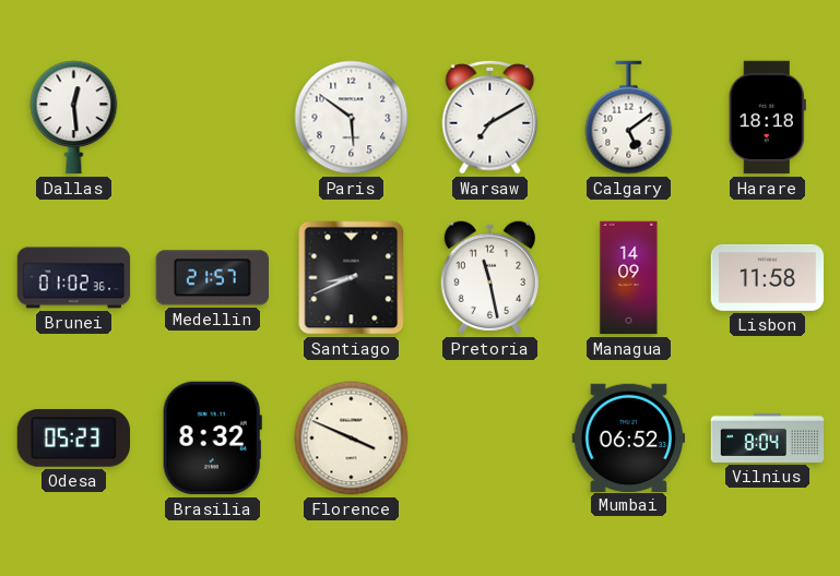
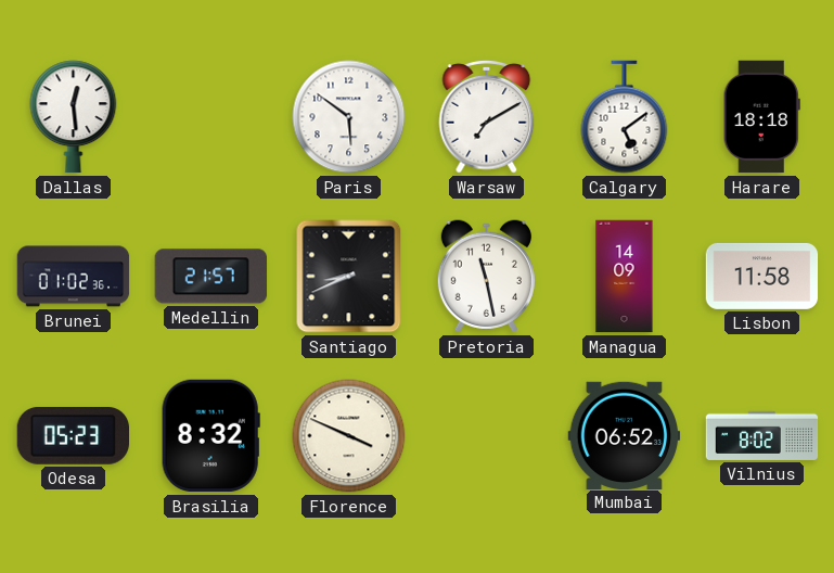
Vilnius: 8:04 -> 8:02 (762, 435)
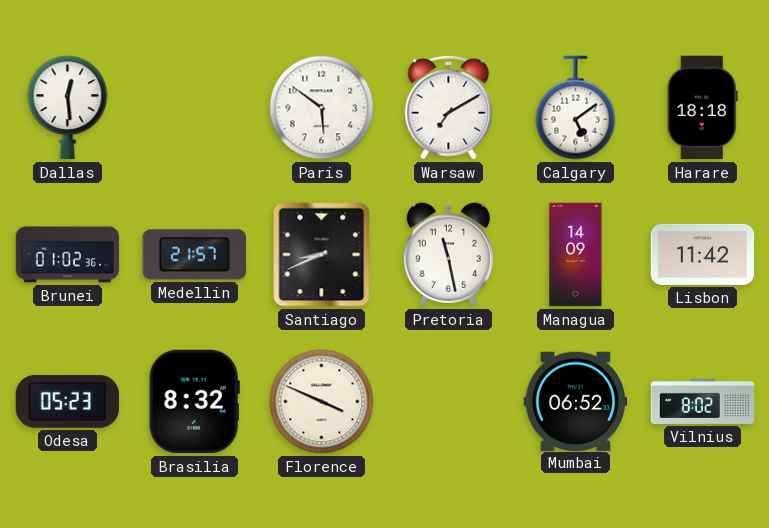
Lisbon: 11:58 -> 11:42 (703, 254)
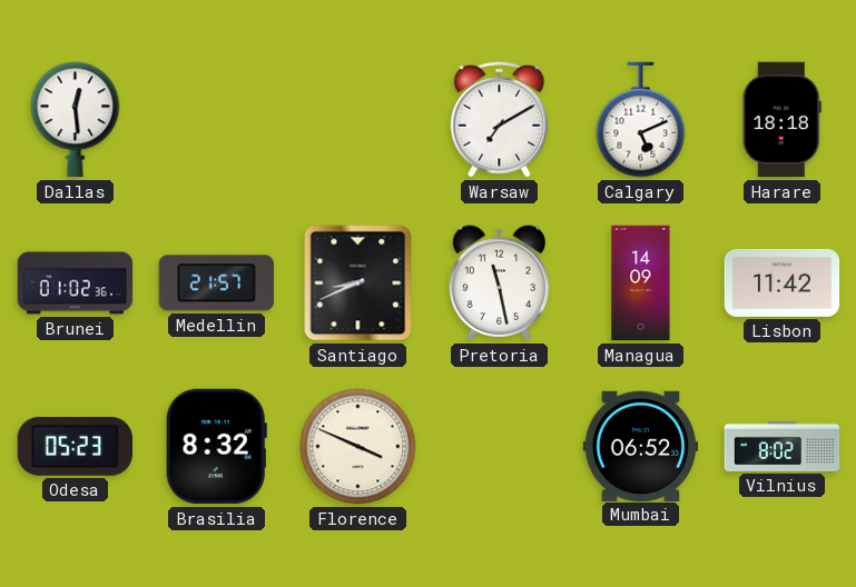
Paris: 5:51 -> none (322, 108)
Calgary: 5:09 -> 5:11 (641, 120)
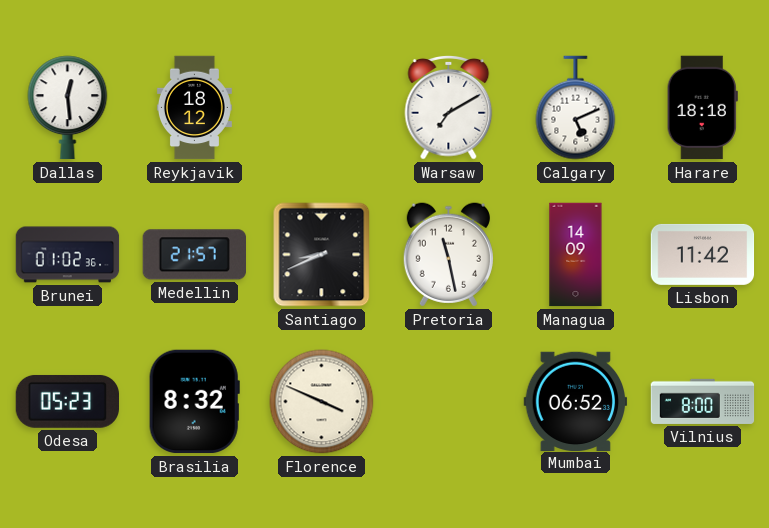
Reykjavik: none -> 18:12 (194, 108)
Vilnius: 8:02 -> 8:00 (703, 401)
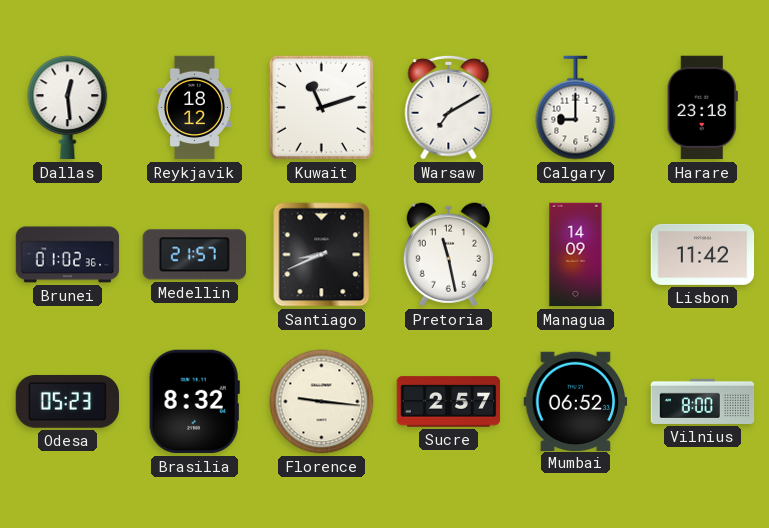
Kuwait: none -> 11:12 (321, 107)
Calgary: 5:11 -> 9:00 (576, 108)
Harare: 18:18 -> 23:18 (702, 108)
Florence: 3:49 -> 9:16 (322, 402)
Sucre: none -> 2:57 (449, 402)
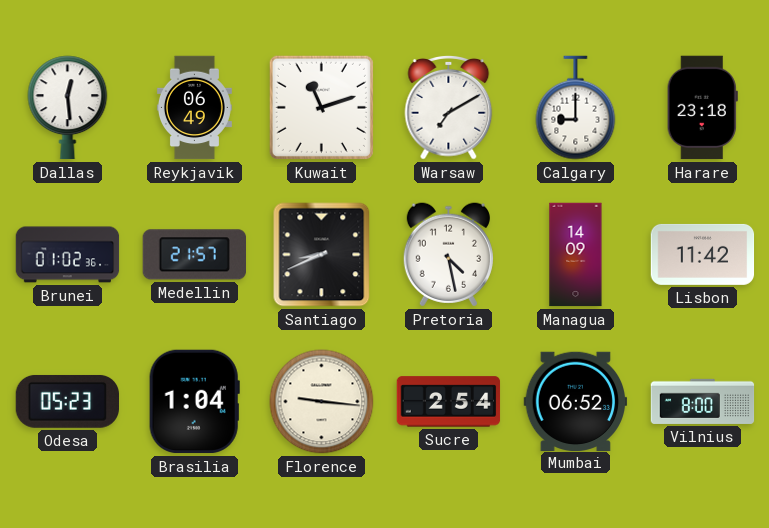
Reykjavik: 18:12 -> 06:49 (194, 108)
Pretoria: 11:28 -> 4:28 (448, 255)
Brasilia: 8:32 -> 1:04 (194, 402)
Sucre: 2:57 -> 2:54 (449, 402)
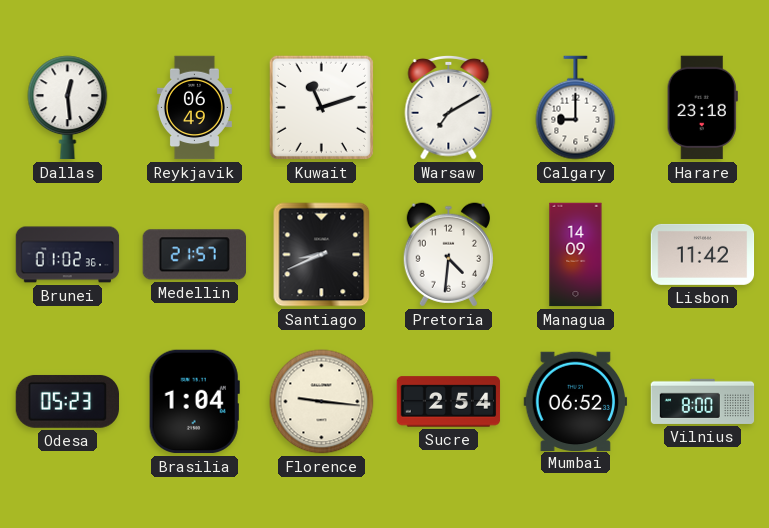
Pretoria: 4:28 -> 4:31 (448, 255)
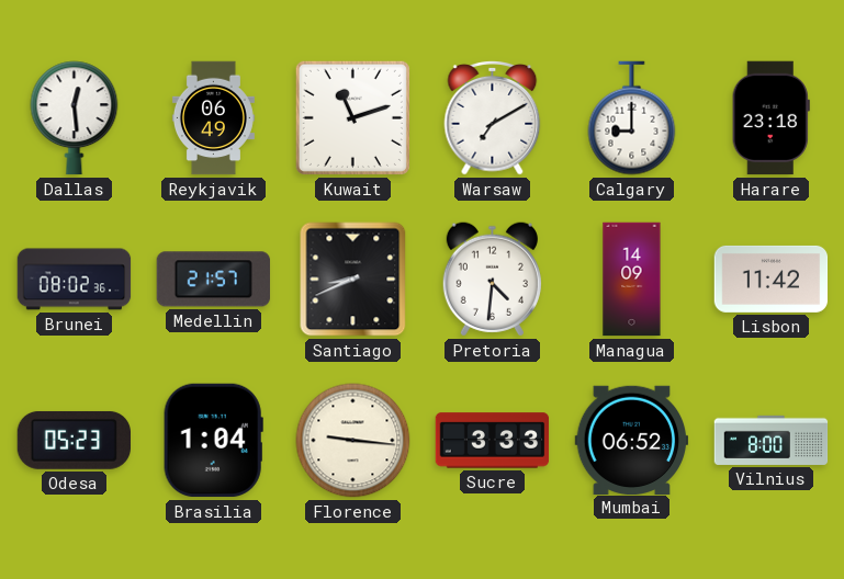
Brunei: 01:02 -> 08:02 (75, 280)
Sucre: 2:54 -> 3:33 (493, 441)
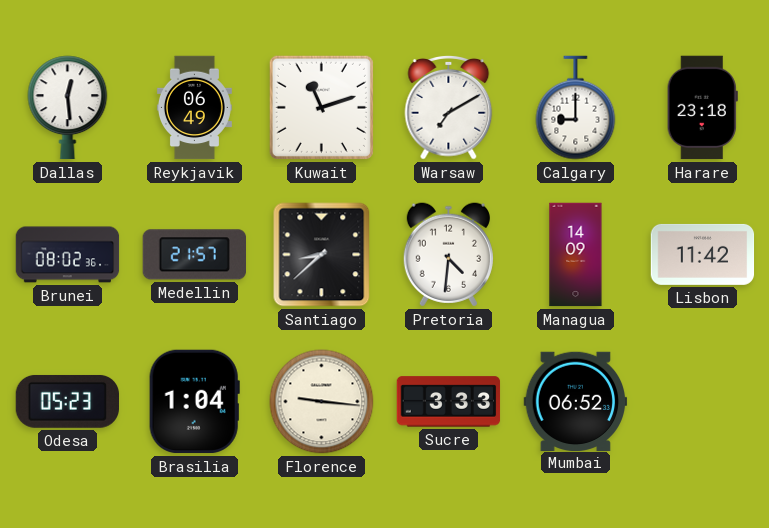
Santiago: 8:41 -> 8:38 (322, 255)
Vilnius: 8:00 -> none (772, 440)
